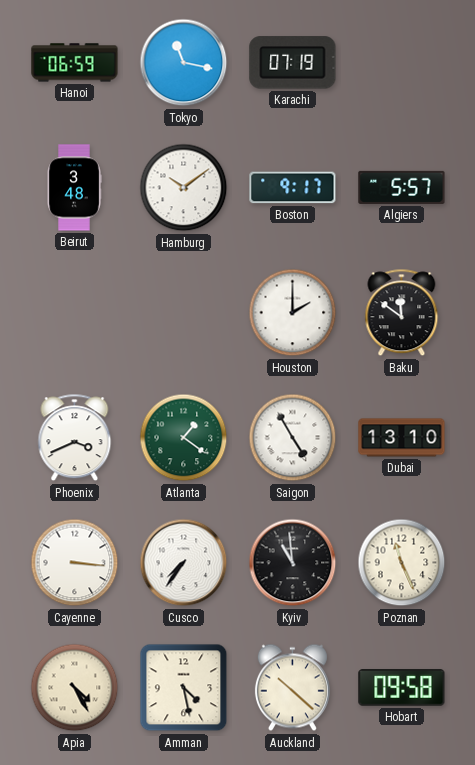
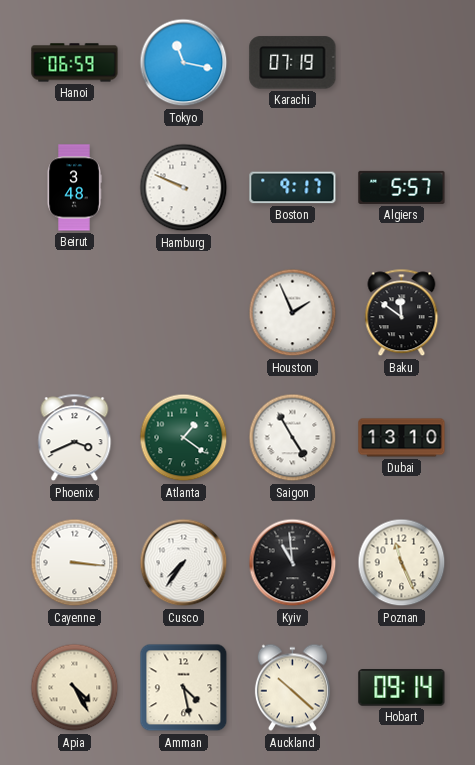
Hamburg: 10:09 -> 9:49 (184, 188)
Houston: 2:00 -> 1:56 (293, 313)
Hobart: 09:58 -> 09:14 (402, 688)
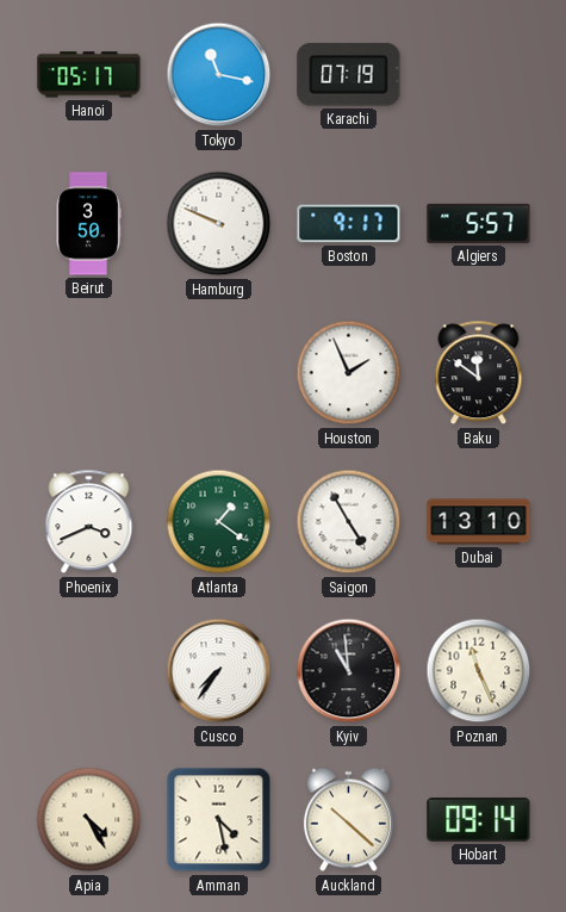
Hanoi: 06:59 -> 05:17 (89, 75)
Beirut: 3:48 -> 3:50 (88, 224)
Cayenne: 3:16 -> none (75, 563)
